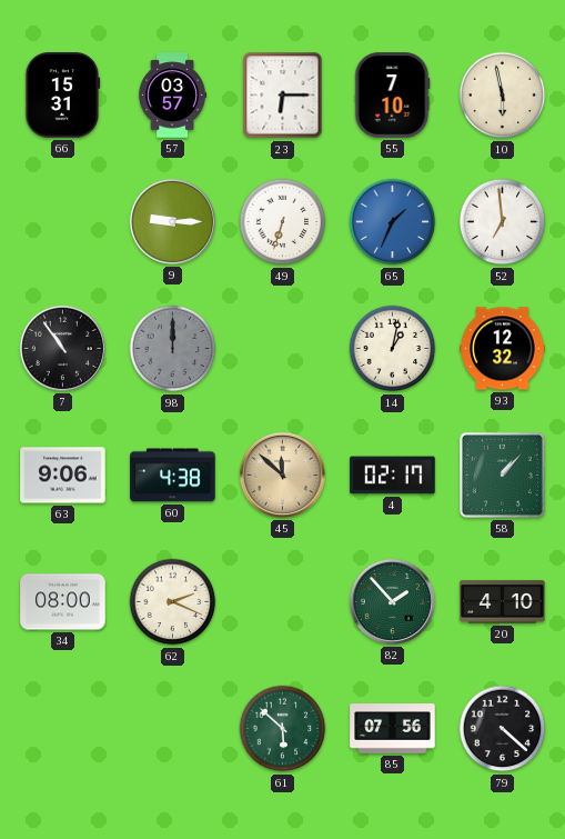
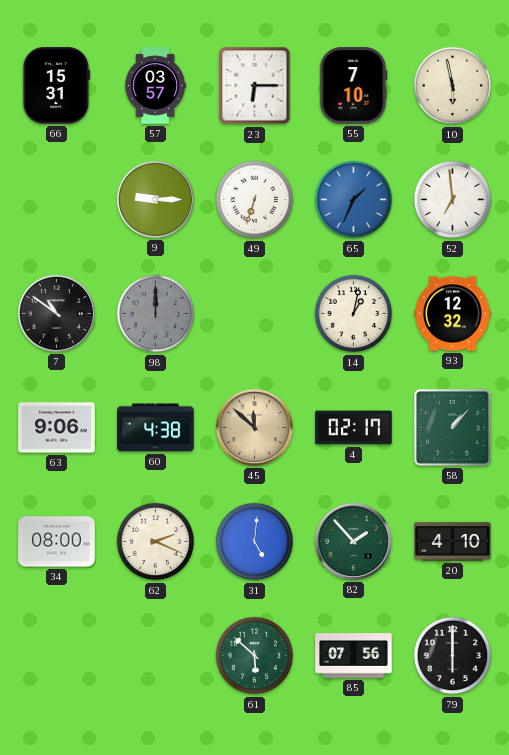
7: 10:54 -> 10:51 (56, 313)
31: none -> 5:01 (255, 542)
79: 4:22 -> 6:00 (453, 656)
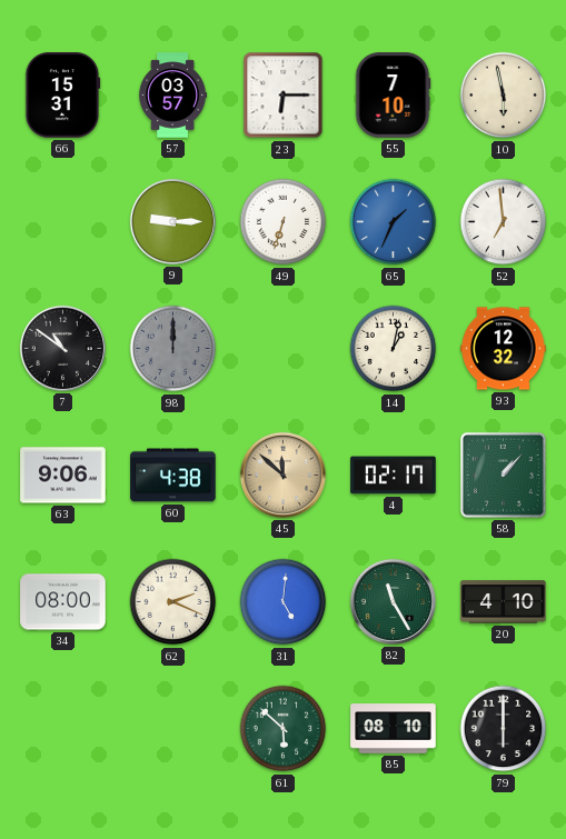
82: 1:53 -> 11:25 (393, 601)
85: 07:56 -> 08:10 (394, 729)
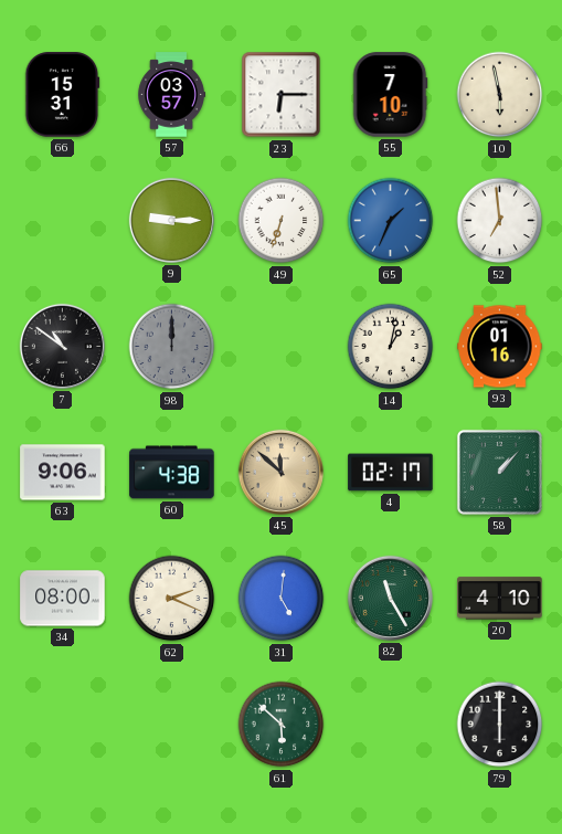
93: 12:32 -> 01:16 (500, 347)
85: 08:10 -> none (394, 729)
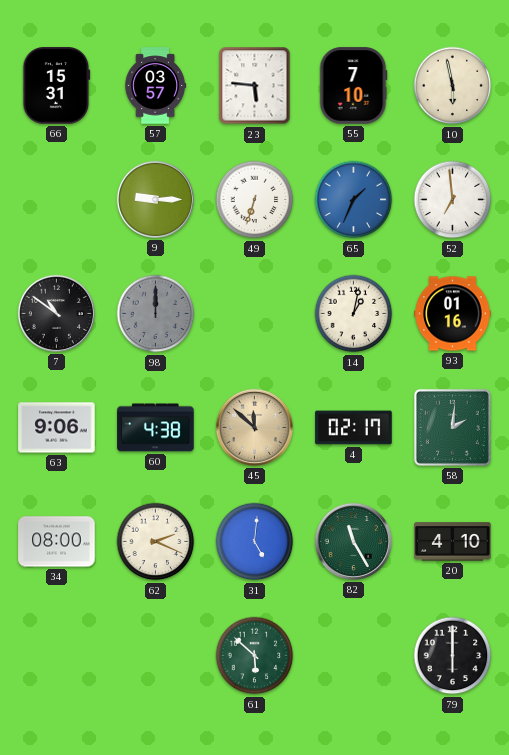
23: 6:15 -> 5:46 (255, 86)
58: 1:07 -> 2:01 (452, 427)
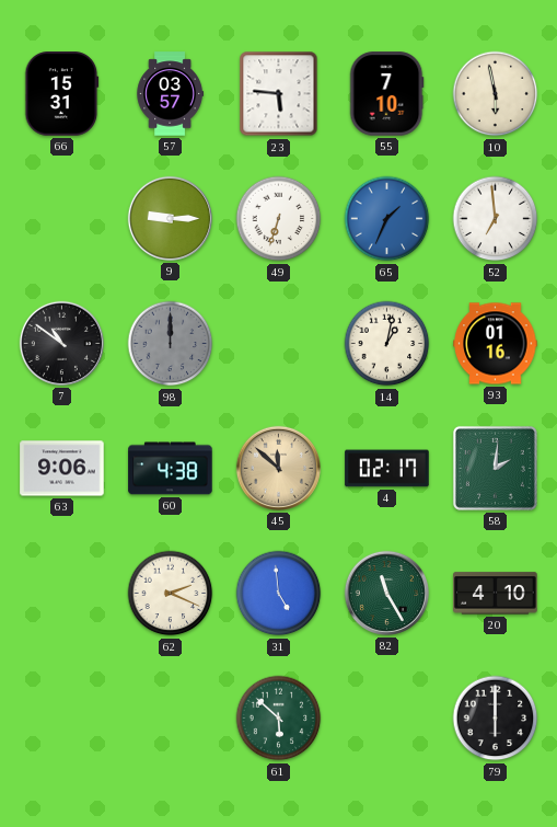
34: 08:00 -> none (57, 542)
31: 5:01 -> 4:59 (279, 594)
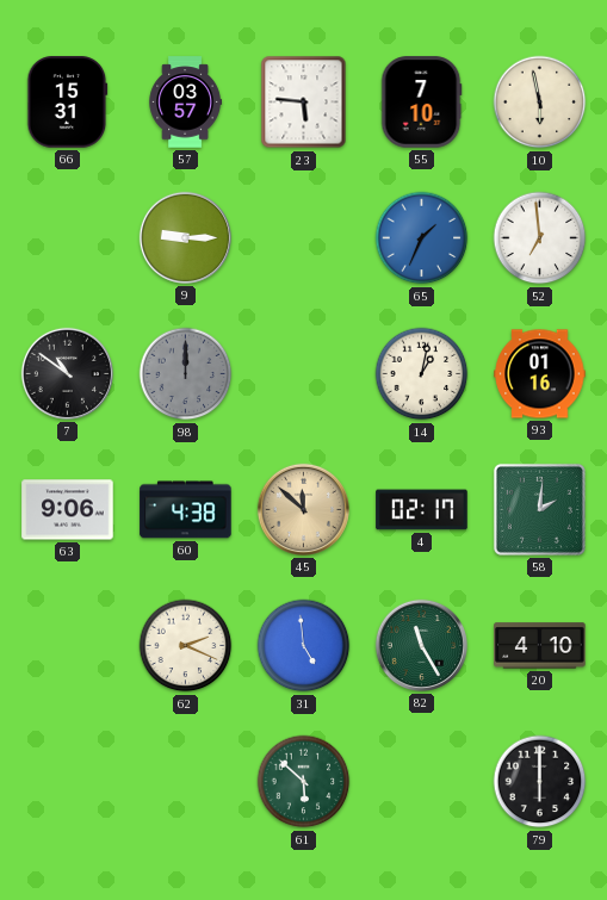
49: 6:33 -> none (279, 219)
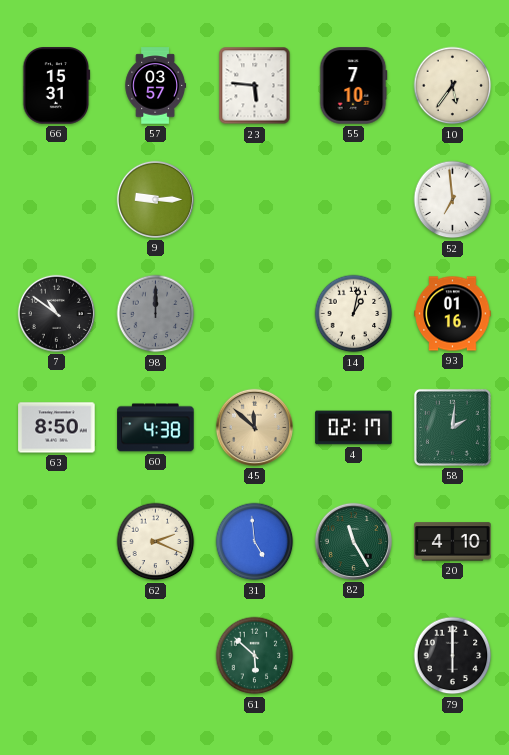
10: 5:58 -> 5:36 (453, 86)
65: 1:34 -> none (422, 238)
63: 9:06 -> 8:50 (57, 428)
